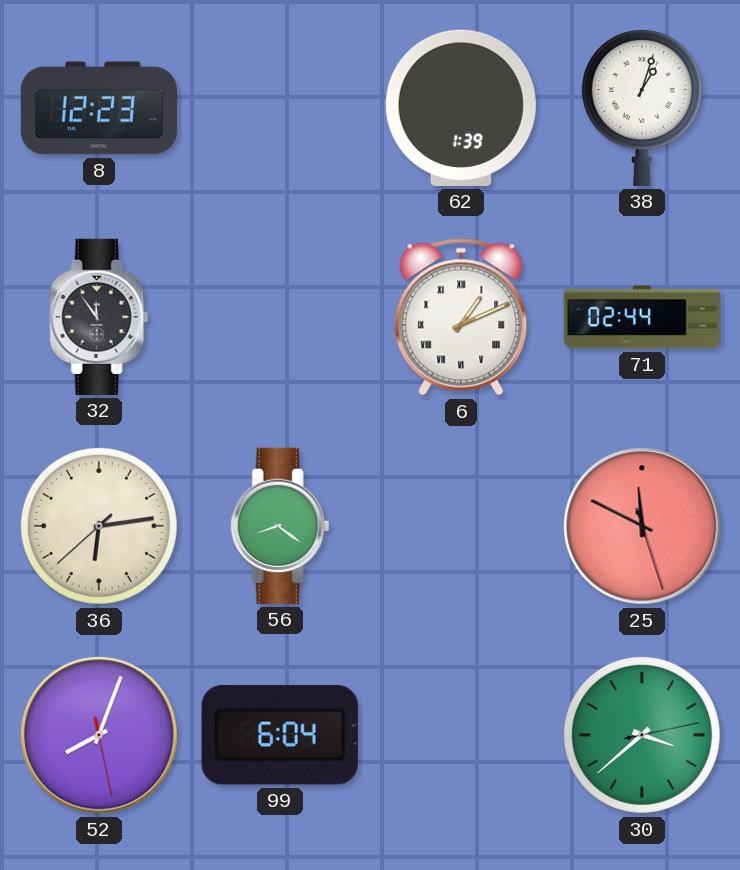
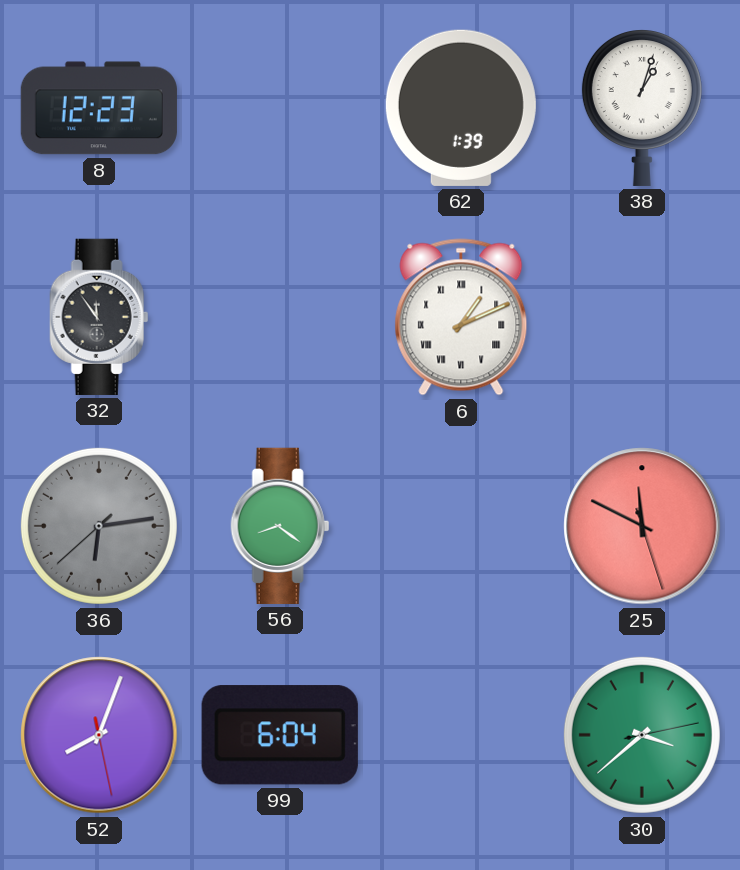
71: 02:44 -> none (641, 317)
36 dial: cream -> grey (99, 526)
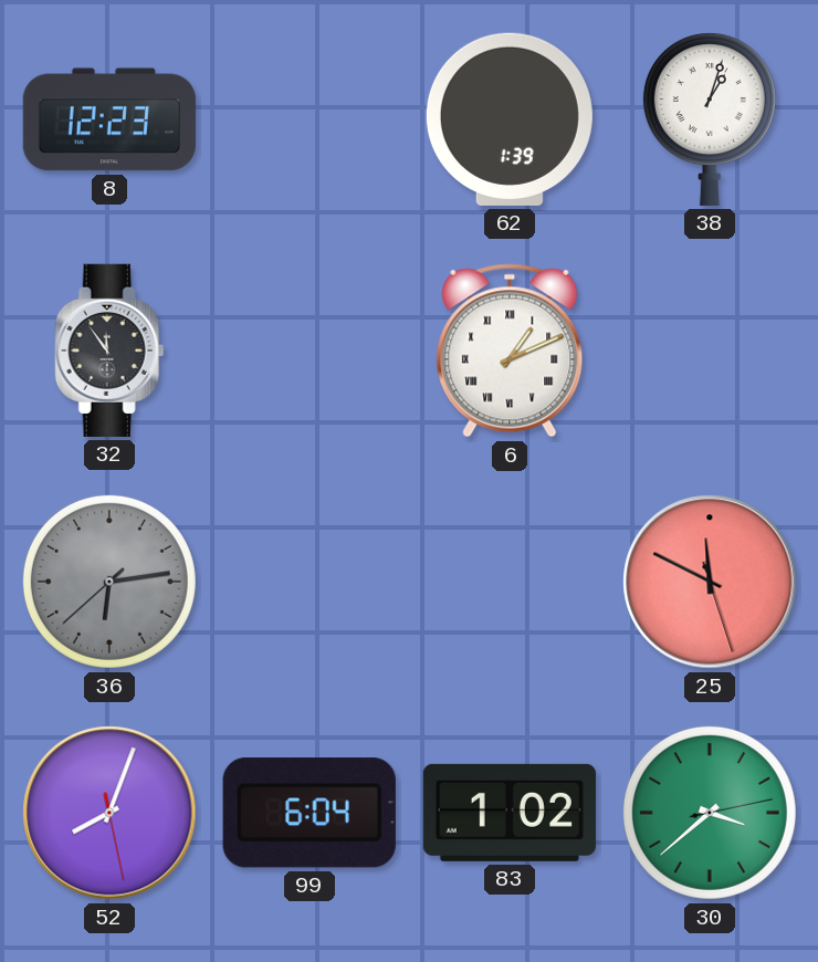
56: 8:21 -> none (280, 526)
83: none -> 1:02 (510, 813)
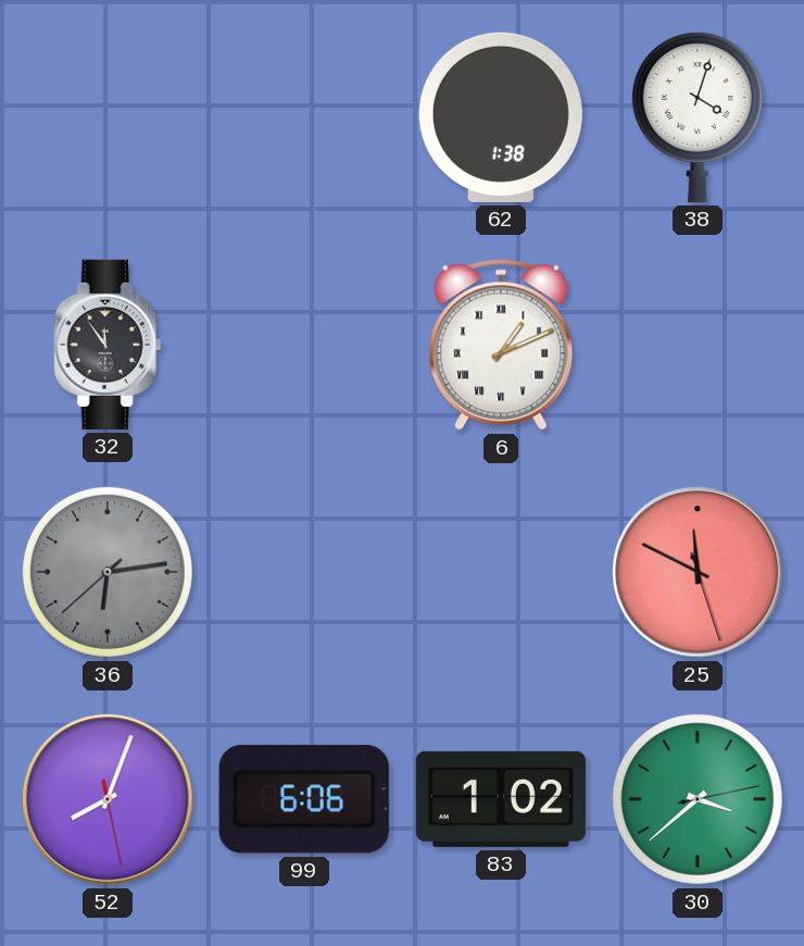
8: 12:23 -> none (109, 119)
62: 1:39 -> 1:38 (501, 117)
38: 1:03 -> 4:03 (698, 117)
99: 6:04 -> 6:06 (304, 799)
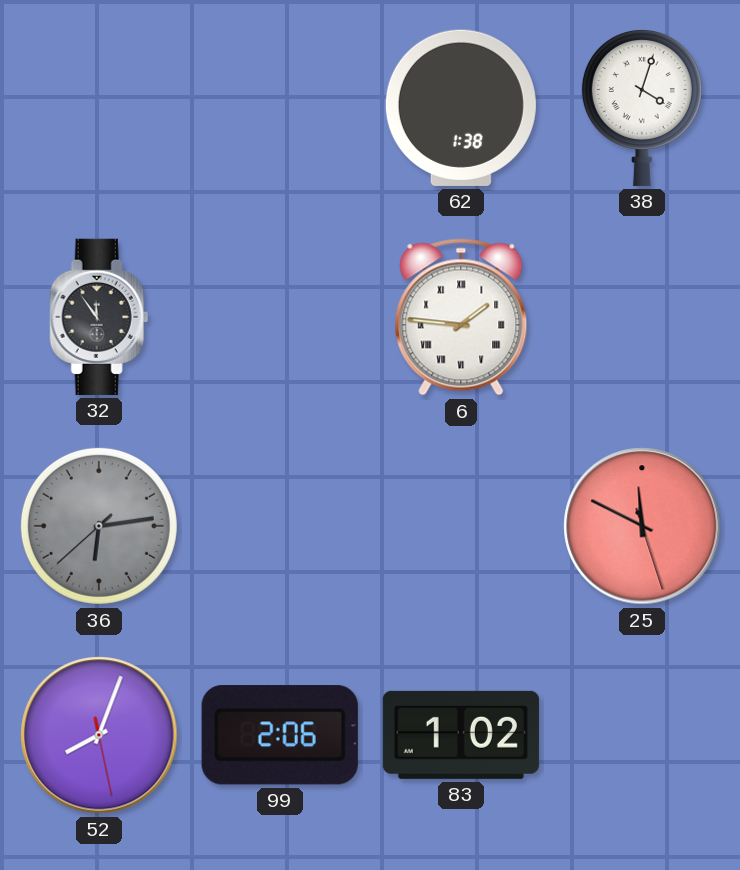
6: 1:11 -> 1:46 (461, 317)
99: 6:06 -> 2:06 (280, 735)
30: 3:38 -> none (698, 799)
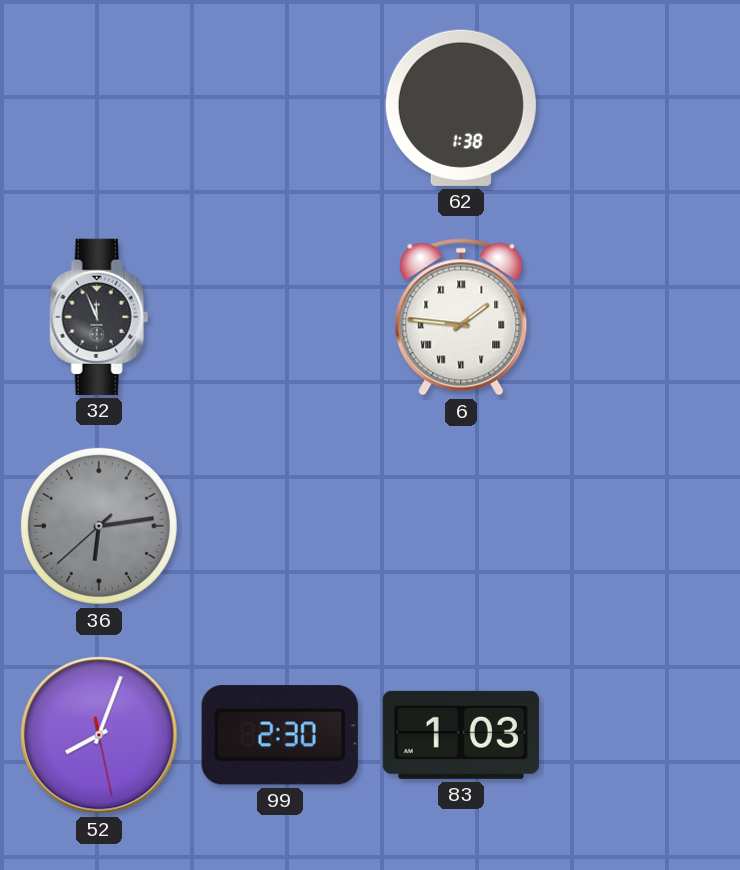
38: 4:03 -> none (642, 108)
32: 11:54 -> 11:56 (99, 317)
25: 11:49 -> none (642, 526)
99: 2:06 -> 2:30 (280, 735)
83: 1:02 -> 1:03 (461, 735)
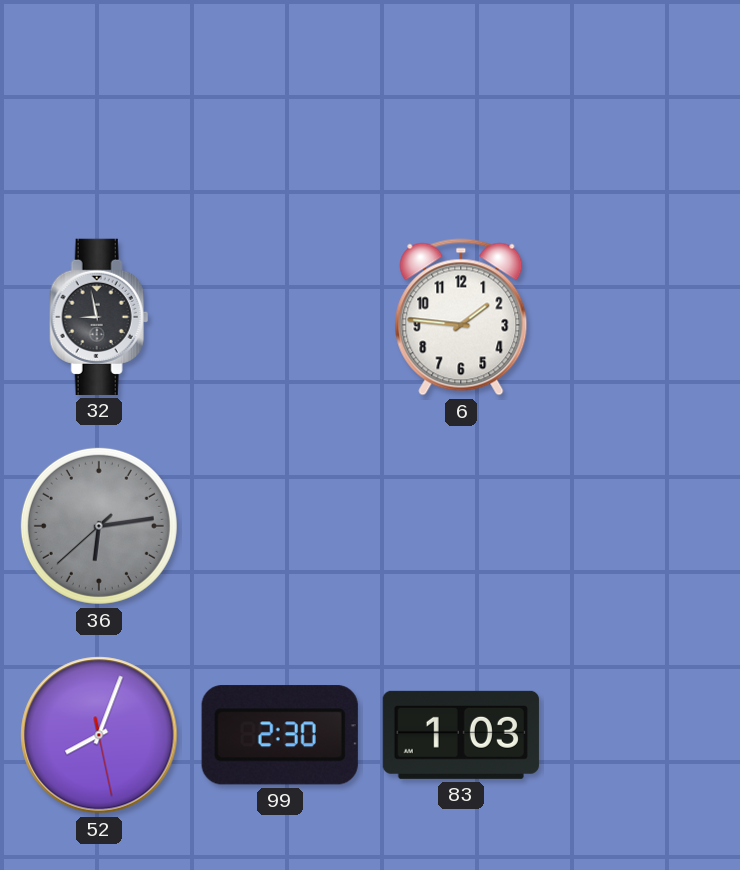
62: 1:38 -> none (461, 108)
32: 11:56 -> 8:58 (99, 317)
6 numerals: Roman -> Arabic (461, 317)
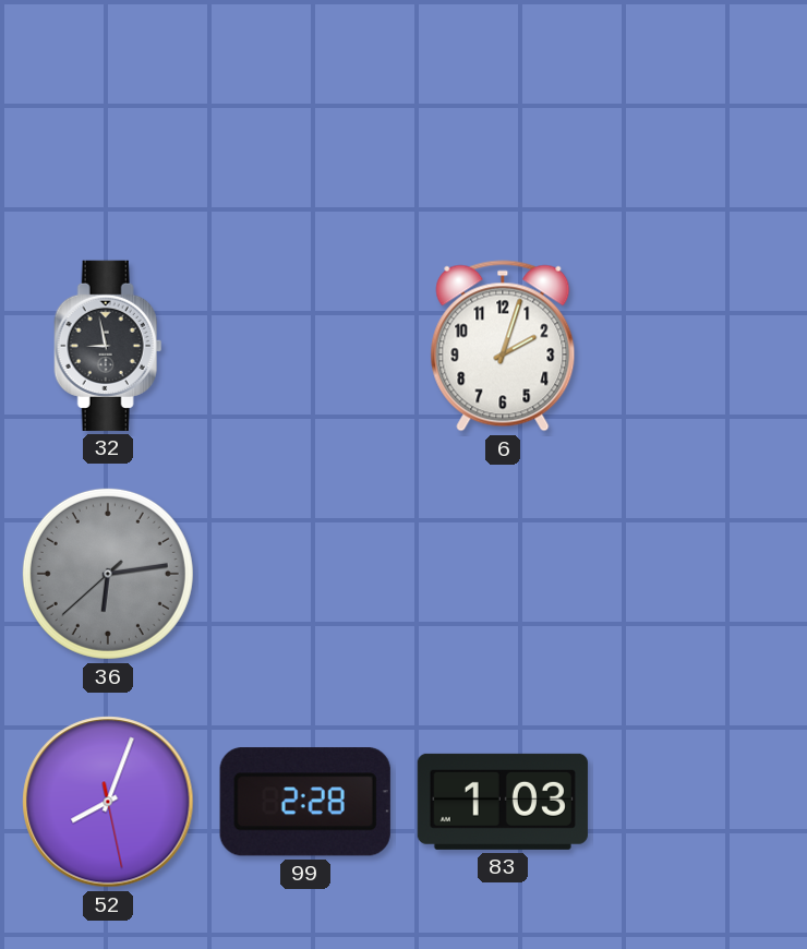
6: 1:46 -> 2:03 (503, 346)
99: 2:30 -> 2:28 (305, 802)
